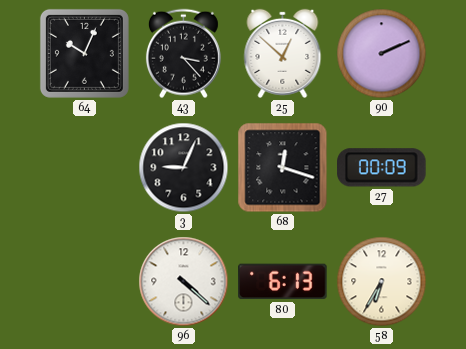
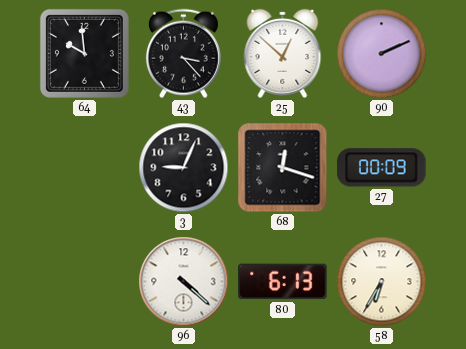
64: 10:04 -> 9:59 (84, 53)
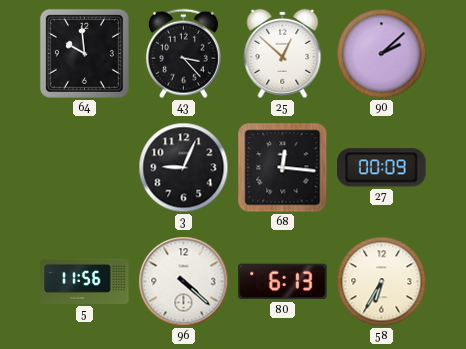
90: 2:11 -> 2:08 (382, 54)
68: 12:18 -> 12:16 (283, 168)
5: none -> 11:56 (85, 281)
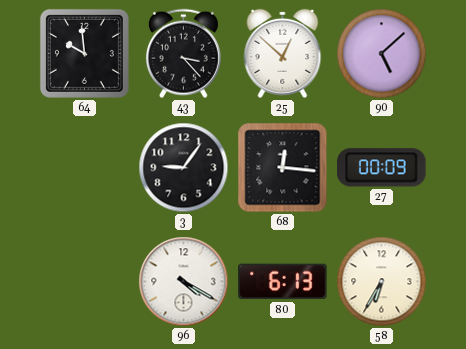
90: 2:08 -> 5:08 (382, 54)
3: 9:04 -> 9:06 (184, 168)
5: 11:56 -> none (85, 281)
96: 4:22 -> 4:20 (184, 282)
